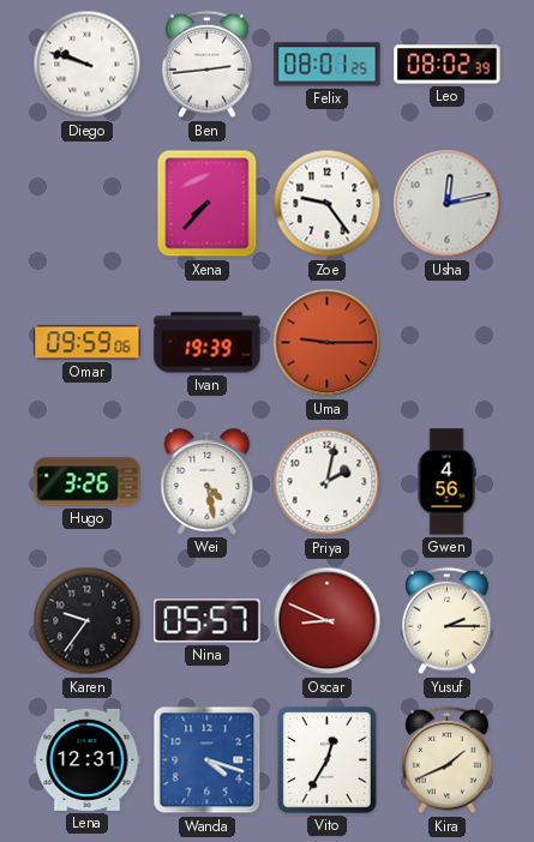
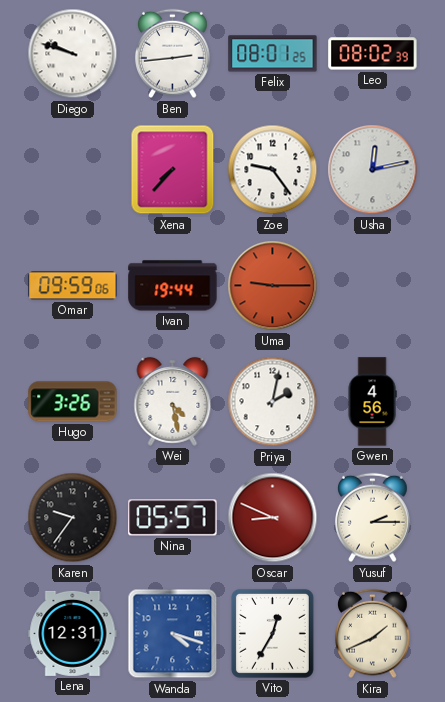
Ivan: 19:39 -> 19:44 (173, 286)
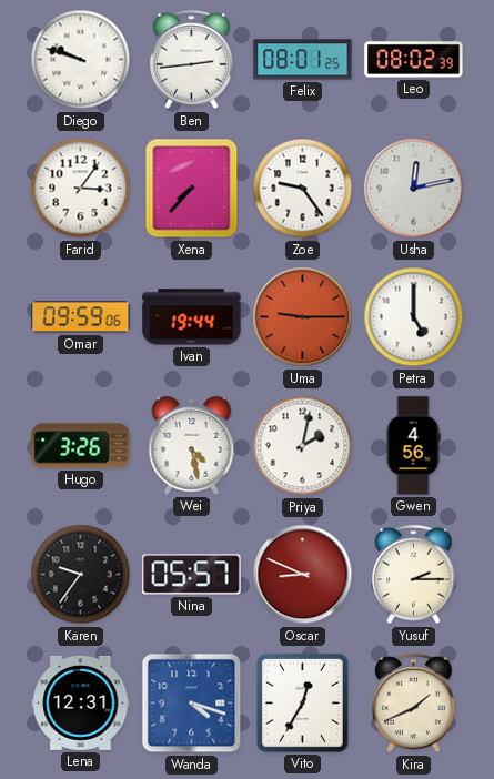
Farid: none -> 3:06 (81, 189)
Petra: none -> 5:00 (414, 317)
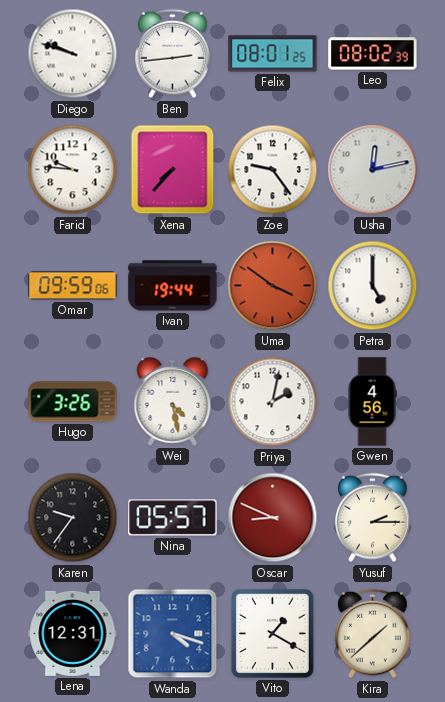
Farid: 3:06 -> 9:46 (73, 170)
Uma: 9:15 -> 3:51 (273, 286)
Vito: 12:35 -> 1:20 (272, 633)
Kira: 1:41 -> 1:38 (373, 634)
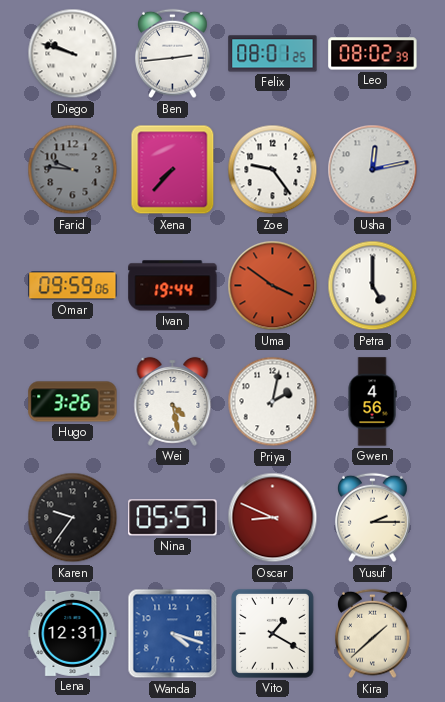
Farid dial: white -> grey (73, 170)
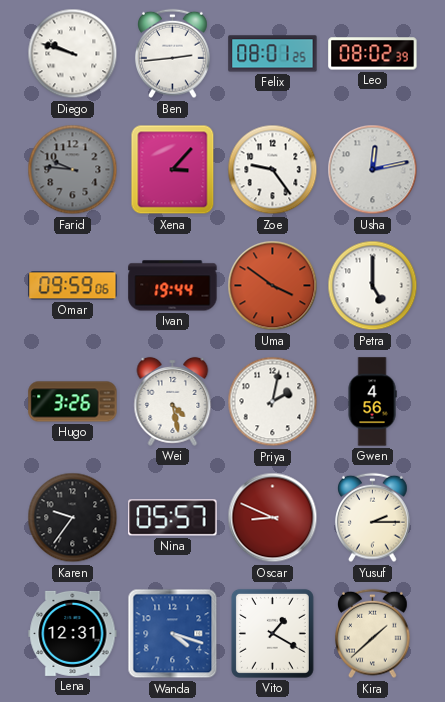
Xena: 7:37 -> 3:07 (173, 170)
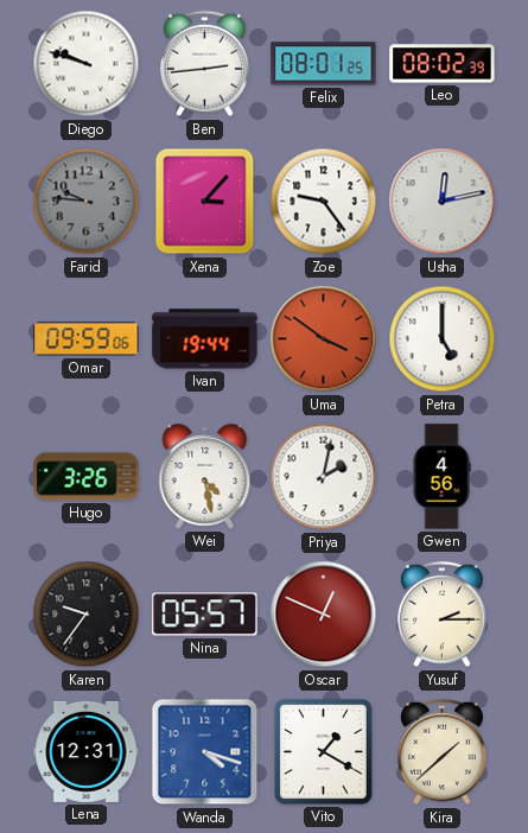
Oscar: 8:49 -> 12:49 (324, 615)
